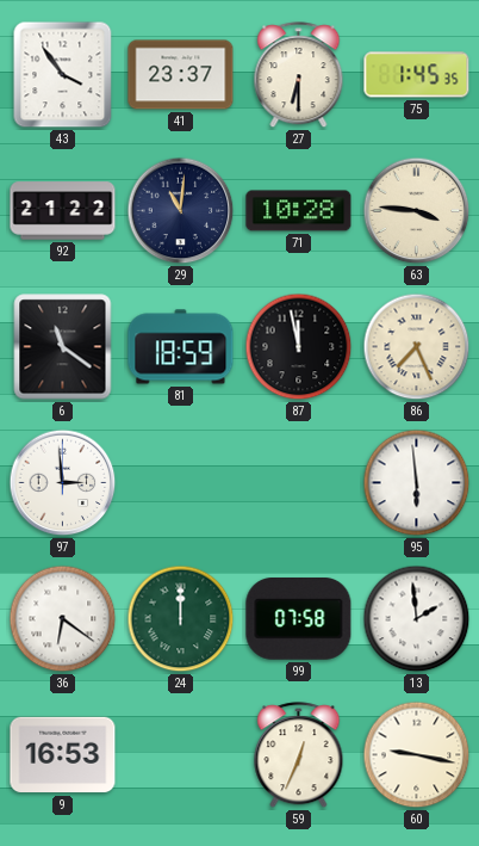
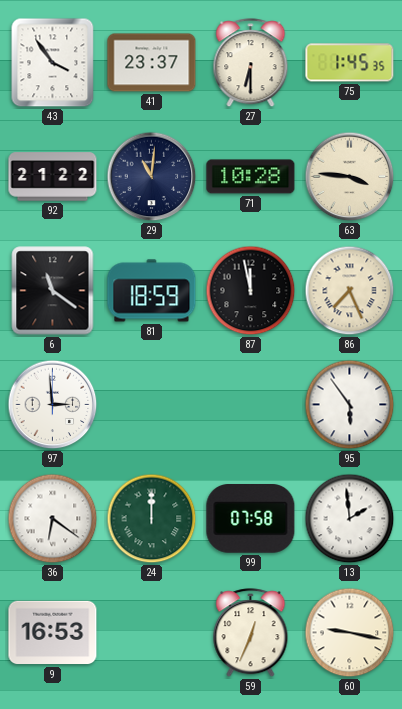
95: 5:59 -> 5:54 (350, 405)
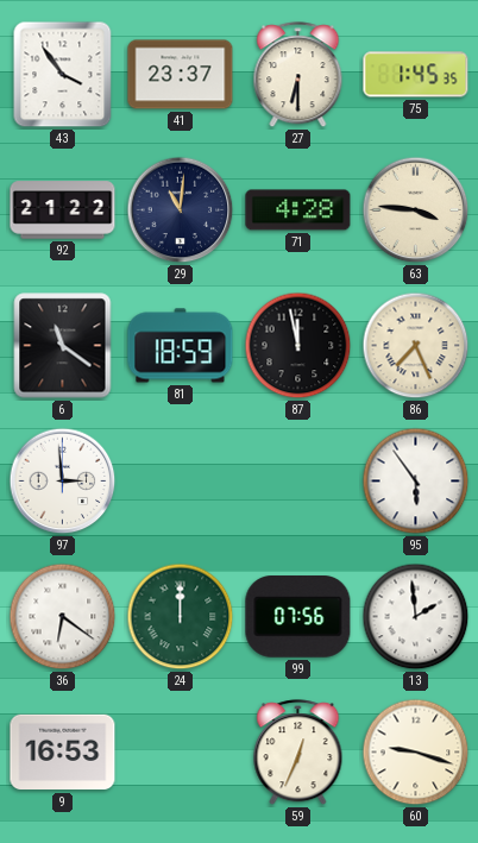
71: 10:28 -> 4:28 (298, 210)
99: 07:58 -> 07:56 (298, 617)
60: 9:17 -> 9:18 (416, 753)
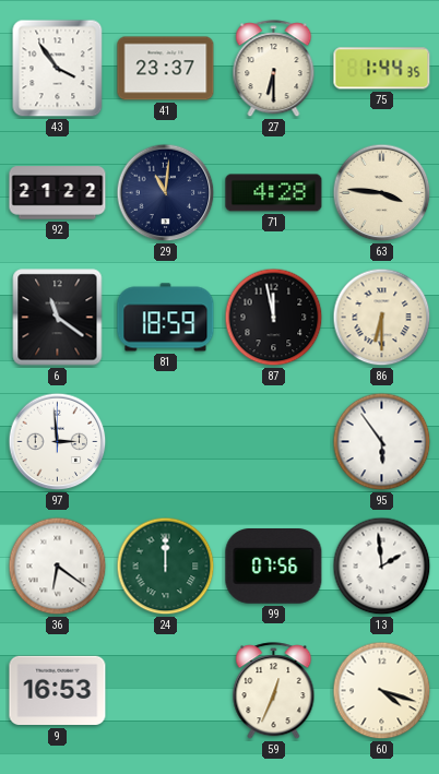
75: 1:45 -> 1:44 (382, 69)
86: 7:26 -> 6:30 (382, 318)
60: 9:18 -> 4:18 (382, 691)
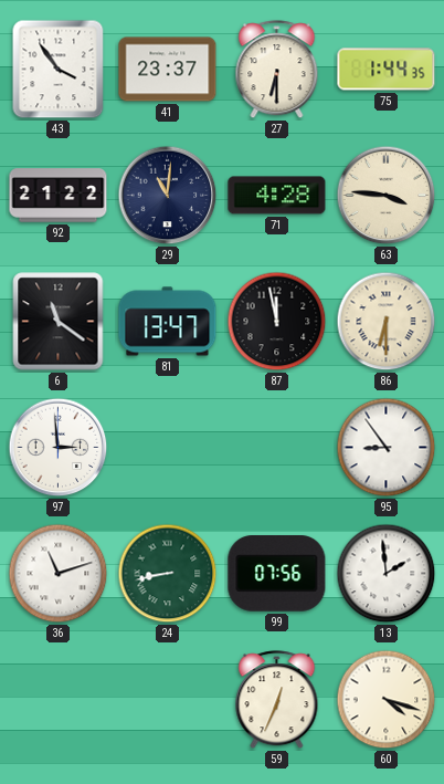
81: 18:59 -> 13:47 (168, 322)
95: 5:54 -> 8:54 (387, 448)
36: 6:21 -> 11:12 (59, 574)
24: 12:00 -> 8:43 (168, 574)
9: 16:53 -> none (58, 691)
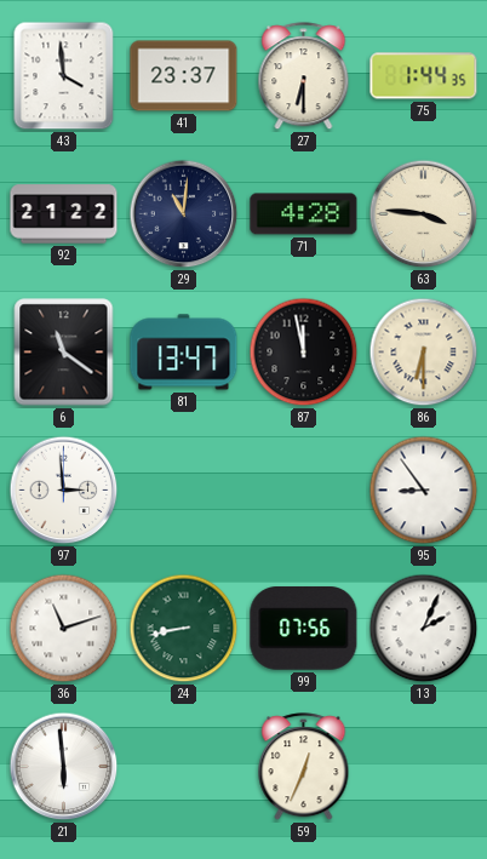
43: 3:54 -> 3:59 (64, 76)
13: 1:59 -> 2:04 (424, 629)
21: none -> 5:59 (64, 767)
60: 4:18 -> none (387, 700)
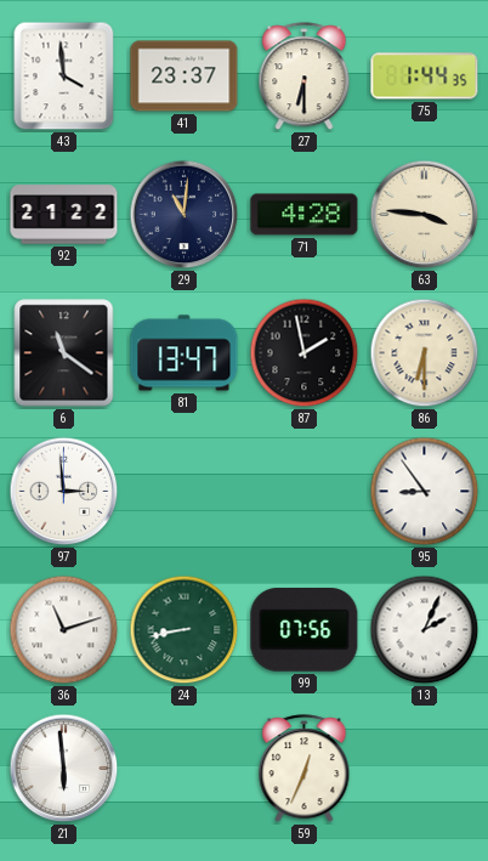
87: 11:58 -> 1:58 (305, 353)
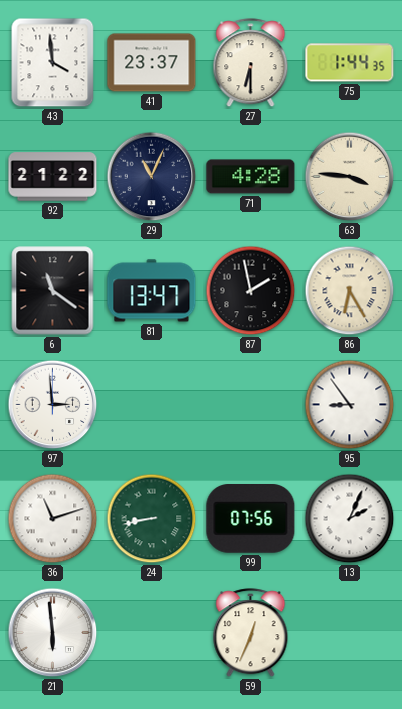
29: 11:01 -> 11:04 (152, 177)
86: 6:30 -> 6:25 (350, 291)
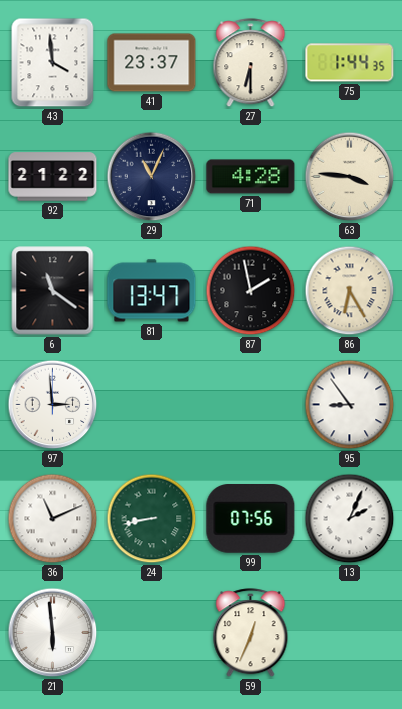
36: 11:12 -> 11:11 (53, 519)
